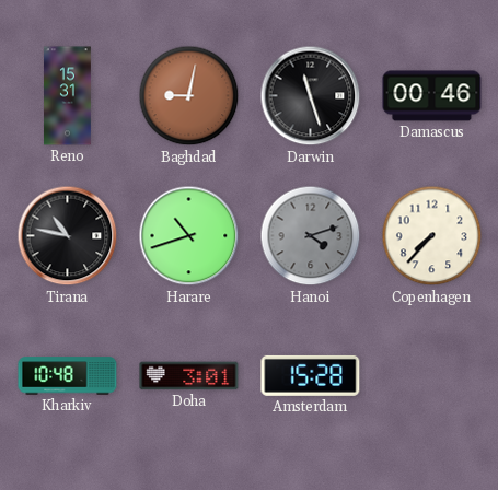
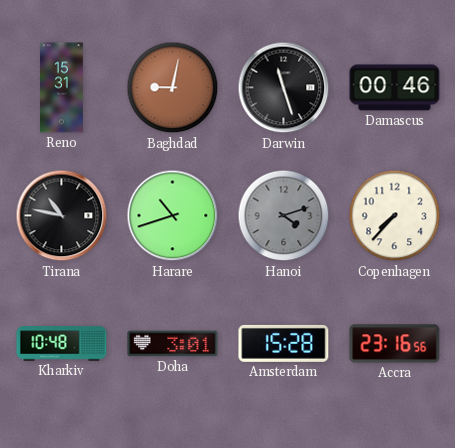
Accra: none -> 23:16 (395, 344)
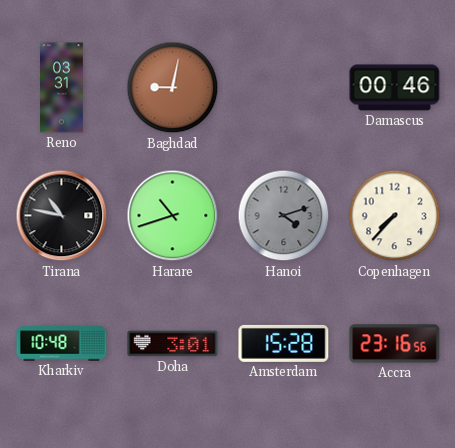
Reno: 15:31 -> 03:31 (62, 88)
Darwin: 11:27 -> none (284, 88)
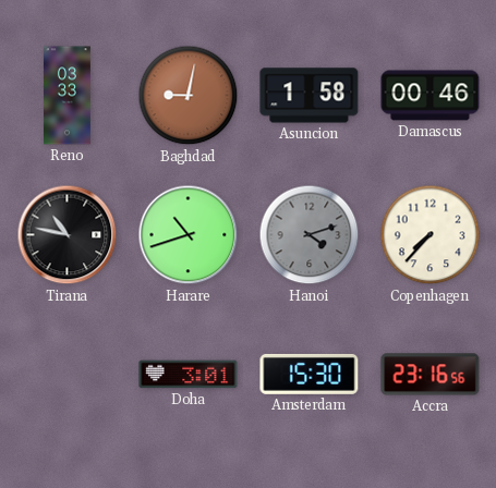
Reno: 03:31 -> 03:33 (68, 96)
Asuncion: none -> 1:58 (310, 96)
Kharkiv: 10:48 -> none (62, 344)
Amsterdam: 15:28 -> 15:30 (310, 374)
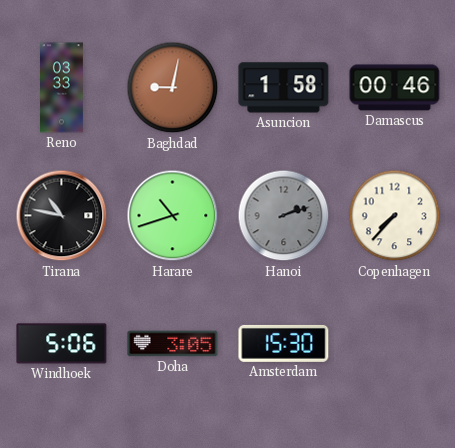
Hanoi: 4:12 -> 2:12 (284, 216)
Windhoek: none -> 5:06 (62, 344)
Doha: 3:01 -> 3:05 (173, 344)
Accra: 23:16 -> none (431, 375)
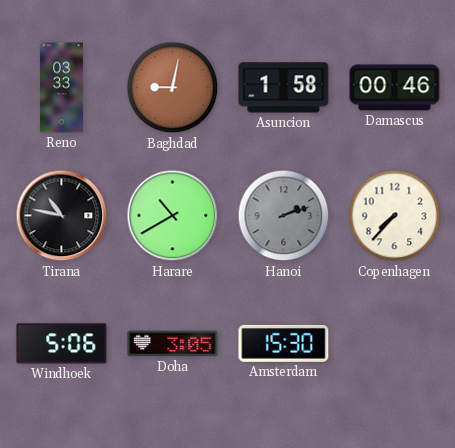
Harare: 10:42 -> 10:40 (173, 216)
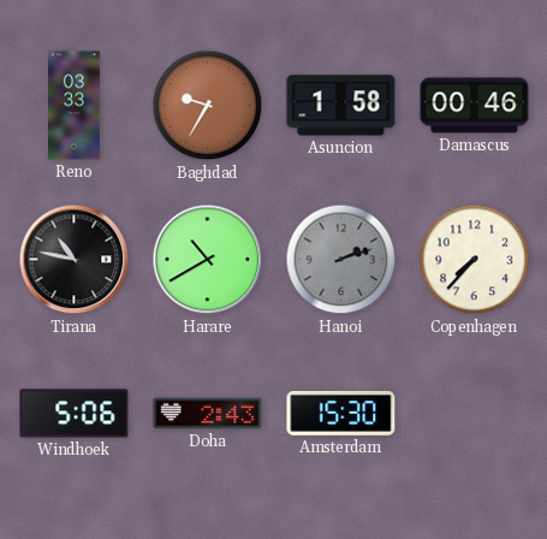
Baghdad: 9:02 -> 9:35 (208, 106)
Doha: 3:05 -> 2:43 (208, 414)
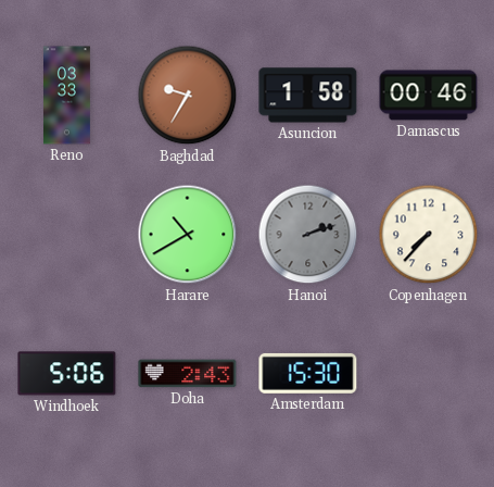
Tirana: 10:47 -> none (75, 260)
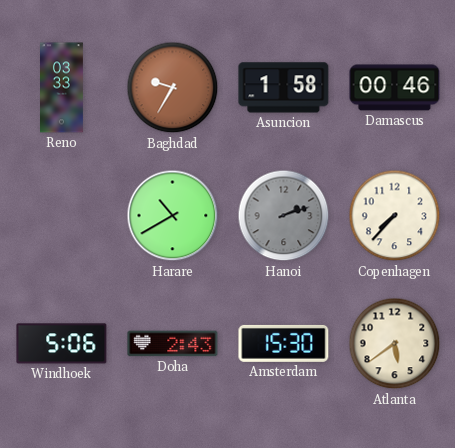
Atlanta: none -> 5:39 (395, 344)
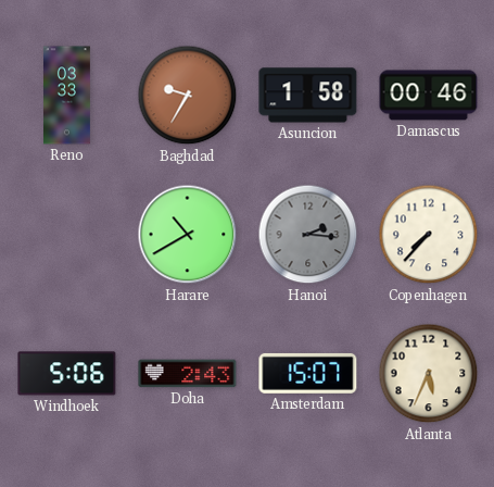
Hanoi: 2:12 -> 2:16 (308, 235)
Amsterdam: 15:30 -> 15:07 (308, 373)
Atlanta: 5:39 -> 5:34 (429, 374)
